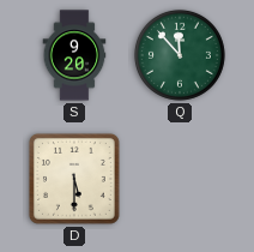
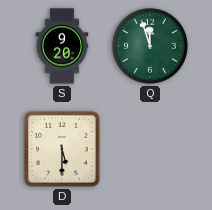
Q: 11:53 -> 11:57 (150, 46)
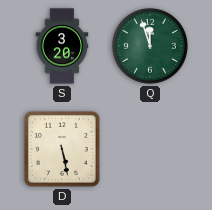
S: 9:20 -> 3:20 (62, 46)
D: 5:30 -> 5:28 (62, 149)
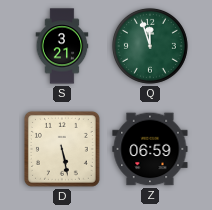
S: 3:20 -> 3:21 (62, 46)
Z: none -> 06:59 (150, 149)
